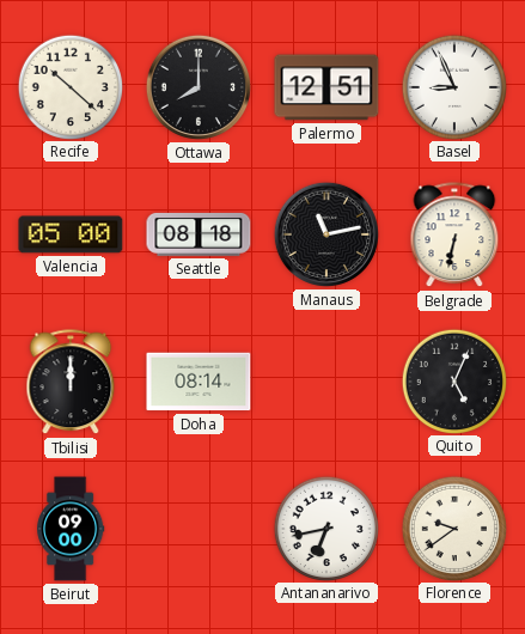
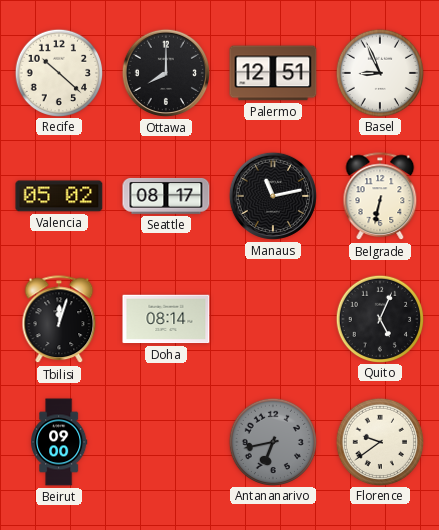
Valencia: 05:00 -> 05:02 (59, 196)
Seattle: 08:18 -> 08:17 (166, 196)
Tbilisi: 12:00 -> 12:03 (59, 320)
Antananarivo dial: white -> grey (272, 441)
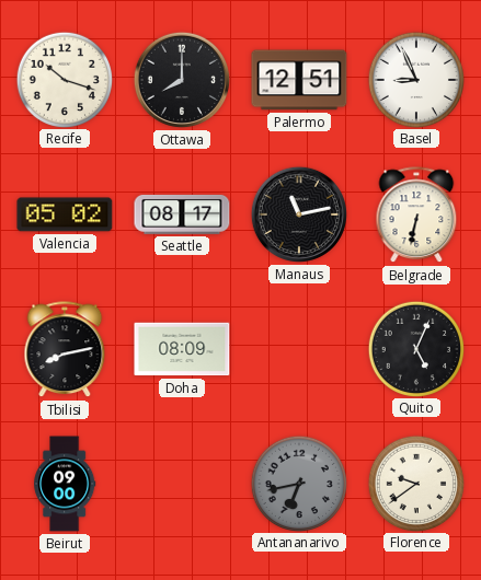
Recife: 10:22 -> 10:18 (64, 79)
Tbilisi: 12:03 -> 8:13 (65, 350)
Doha: 08:14 -> 08:09 (182, 349)
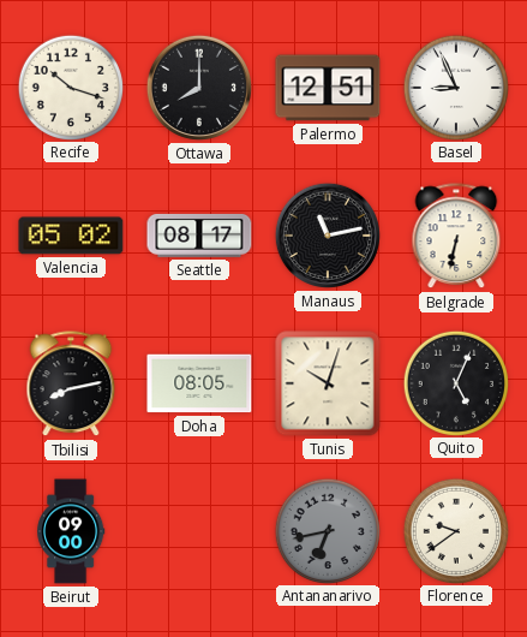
Doha: 08:09 -> 08:05 (199, 383)
Tunis: none -> 10:03 (328, 383)
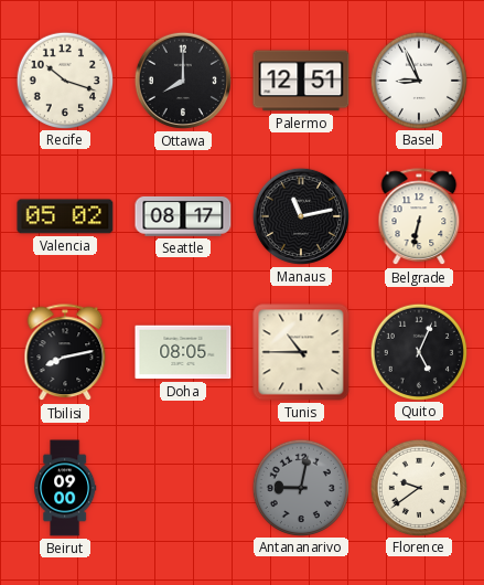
Tunis: 10:03 -> 10:45 (301, 352)
Antananarivo: 6:43 -> 9:02 (300, 487)
